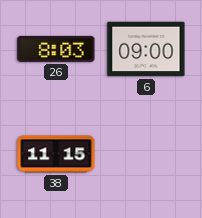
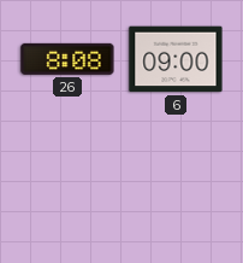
26: 8:03 -> 8:08 (67, 59)
38: 11:15 -> none (56, 154)
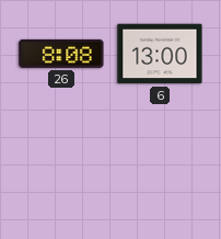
6: 09:00 -> 13:00 (160, 54)
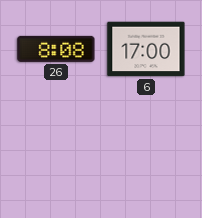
6: 13:00 -> 17:00 (146, 49)
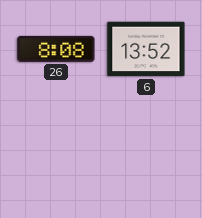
6: 17:00 -> 13:52 (146, 49)
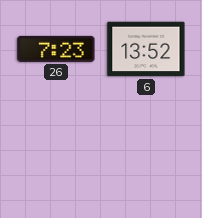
26: 8:08 -> 7:23 (56, 49)
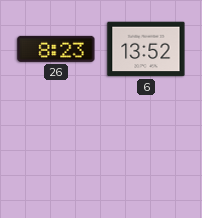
26: 7:23 -> 8:23 (56, 49)
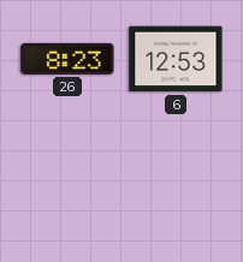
6: 13:52 -> 12:53 (176, 59)
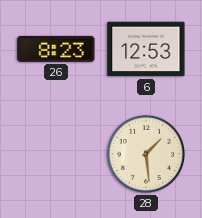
28: none -> 1:29 (146, 154)
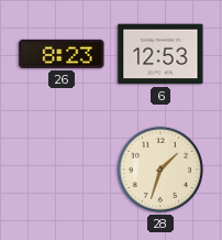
28: 1:29 -> 1:33 (160, 170)
